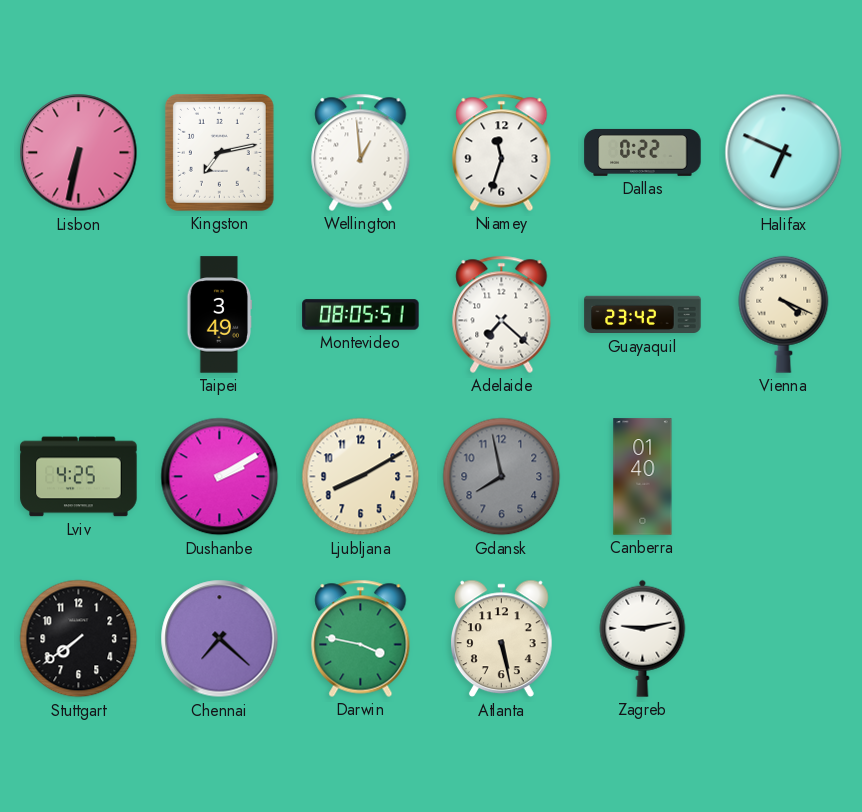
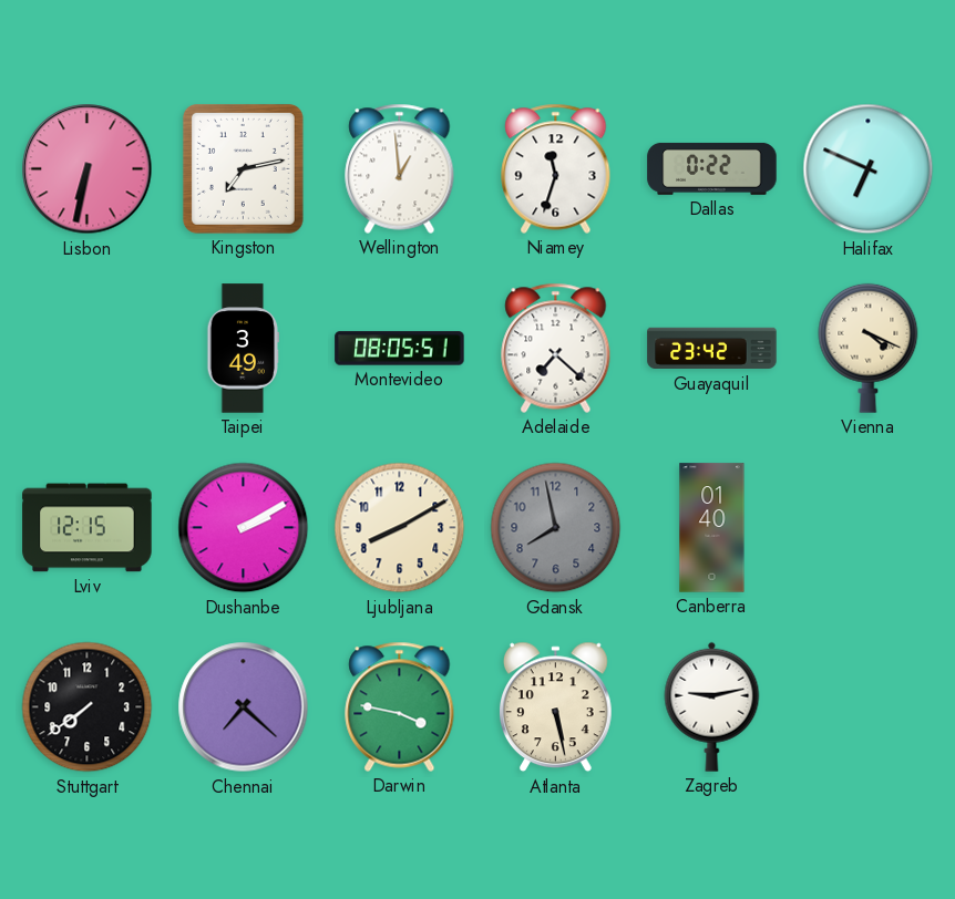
Lviv: 4:25 -> 12:15 (88, 528)
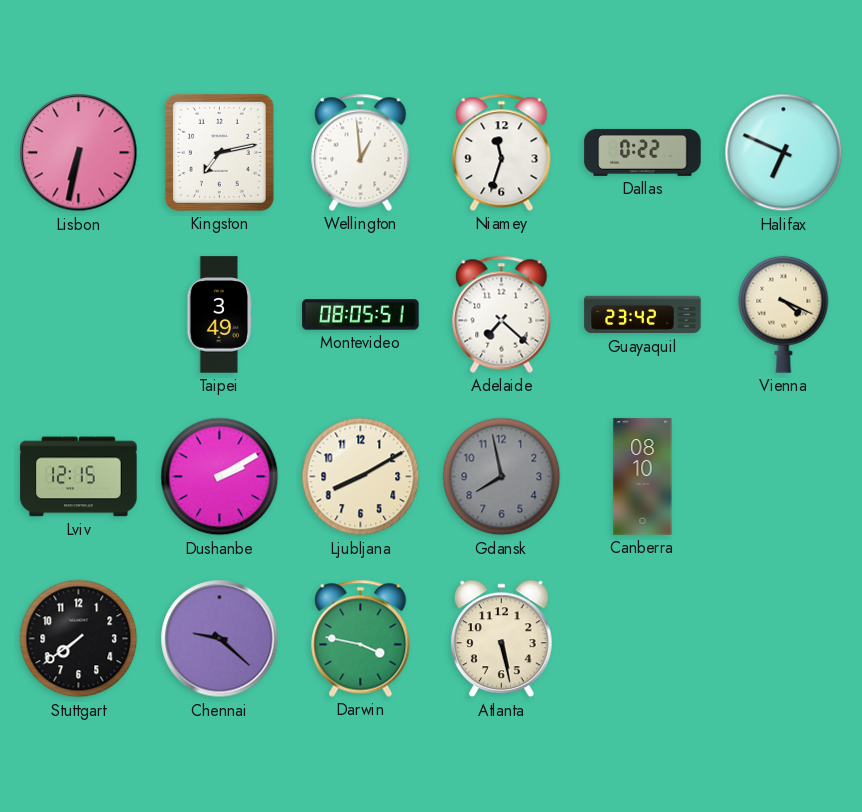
Canberra: 01:40 -> 08:10 (643, 477)
Chennai: 7:22 -> 9:22 (220, 639)
Zagreb: 9:13 -> none (712, 706)
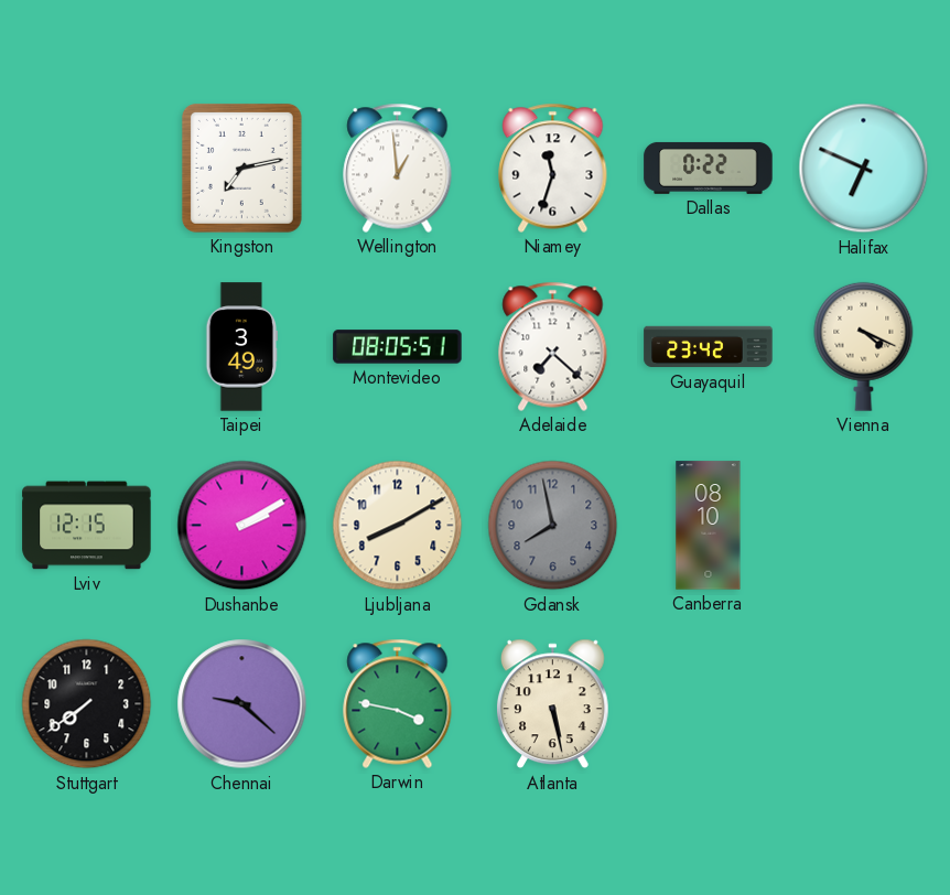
Lisbon: 6:32 -> none (79, 153)
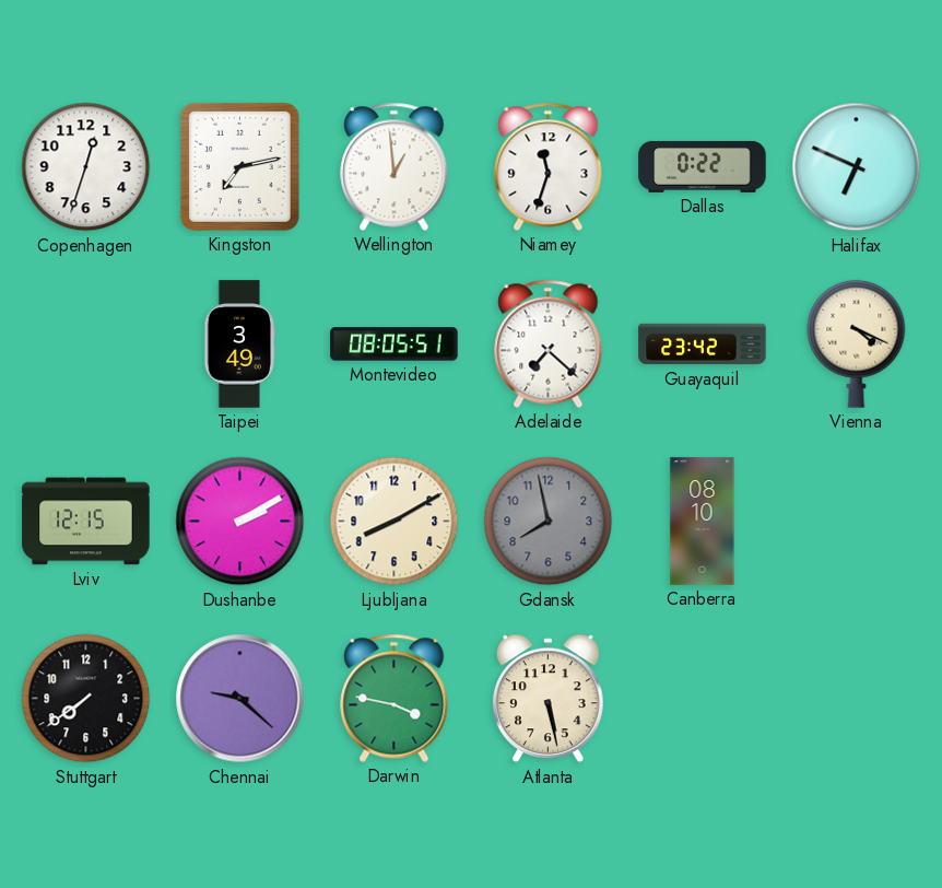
Copenhagen: none -> 12:33 (86, 167)
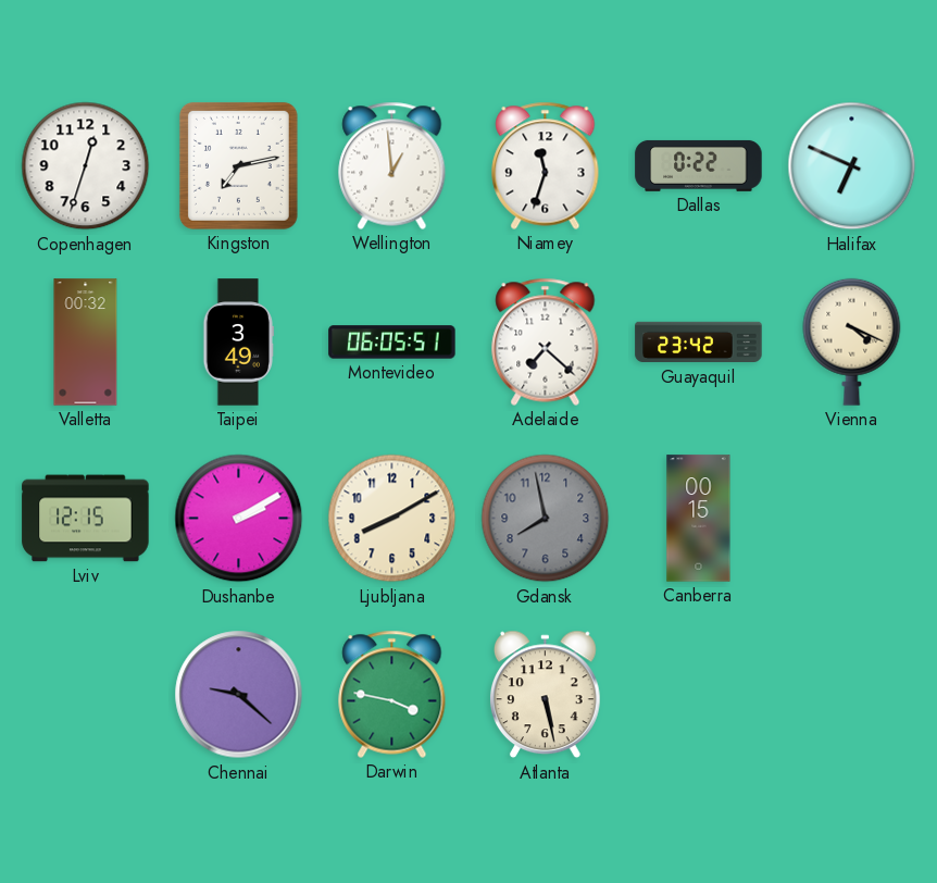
Valletta: none -> 00:32 (86, 343)
Montevideo: 08:05 -> 06:05 (392, 343)
Canberra: 08:10 -> 00:15 (699, 519)
Stuttgart: 7:39 -> none (86, 699)
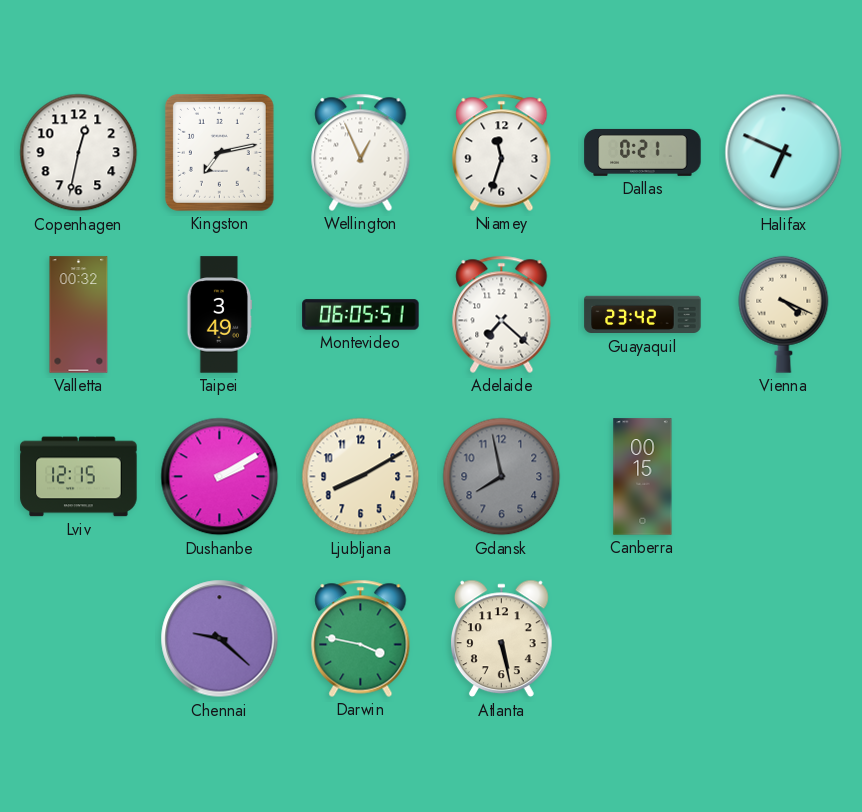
Copenhagen: 12:33 -> 12:32 (79, 153)
Wellington: 12:59 -> 12:56 (361, 152)
Dallas: 0:22 -> 0:21 (643, 152)
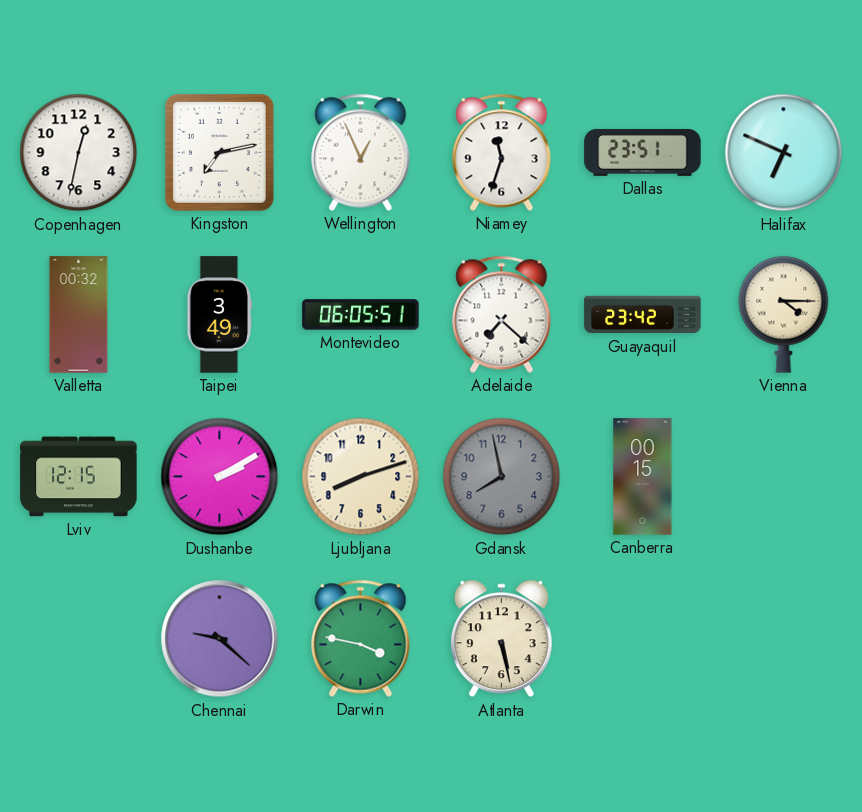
Dallas: 0:21 -> 23:51 (643, 152)
Vienna: 4:19 -> 4:15 (784, 314)
Ljubljana: 8:10 -> 8:12 (361, 477)
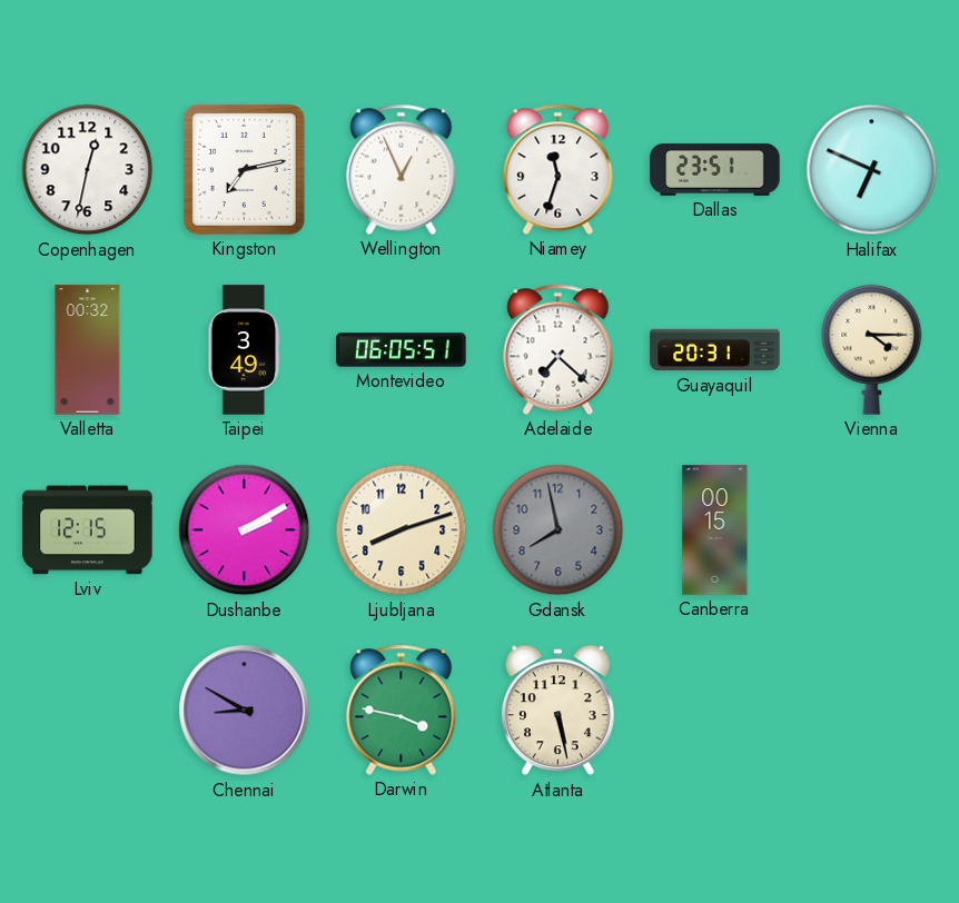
Guayaquil: 23:42 -> 20:31 (715, 350)
Chennai: 9:22 -> 8:50 (245, 711)
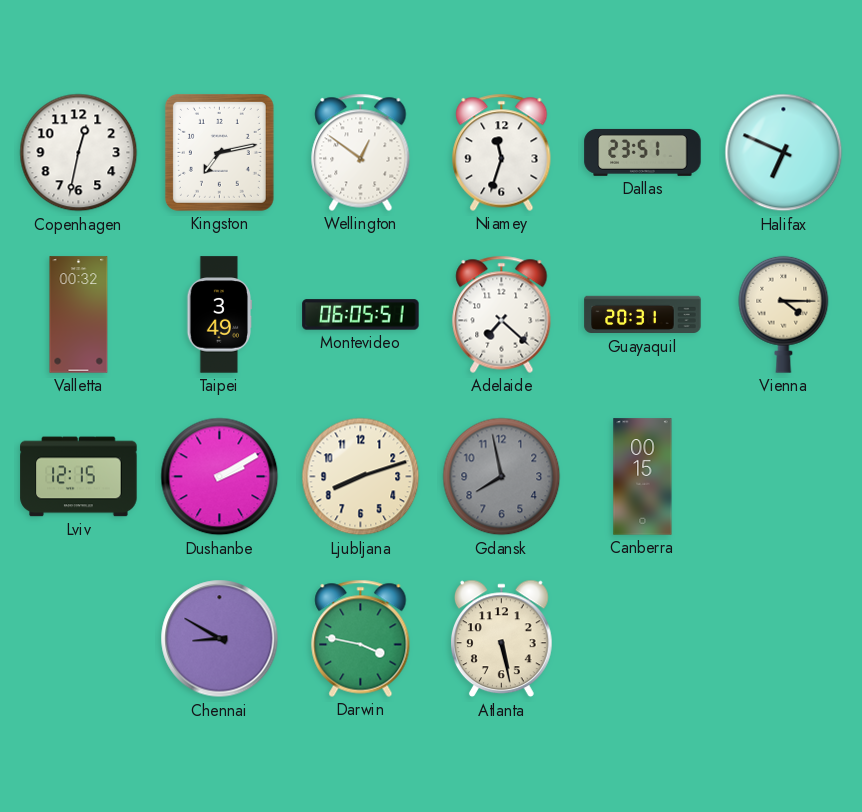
Wellington: 12:56 -> 12:51 (361, 152)
